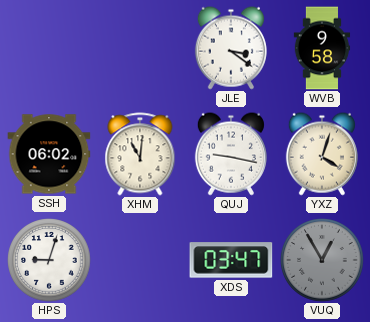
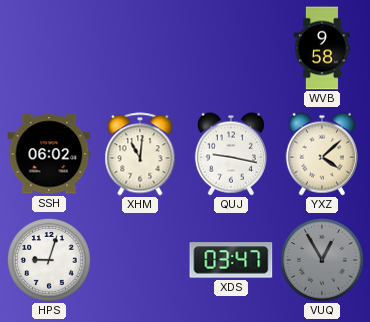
JLE: 3:21 -> none (231, 48)
YXZ: 4:03 -> 4:08 (322, 154)
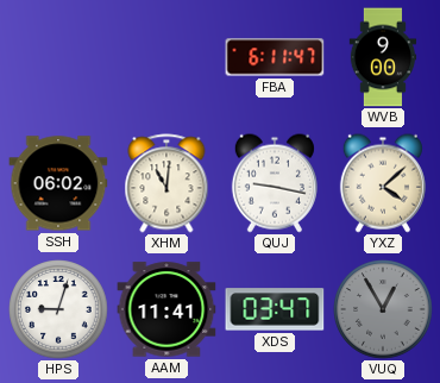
FBA: none -> 6:11 (275, 57)
WVB: 9:58 -> 9:00 (383, 57)
AAM: none -> 11:41 (166, 309)
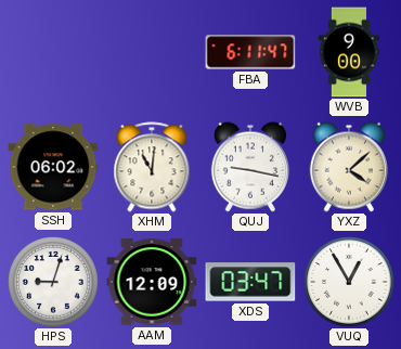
AAM: 11:41 -> 12:09 (152, 282)
VUQ dial: grey -> white (349, 282)
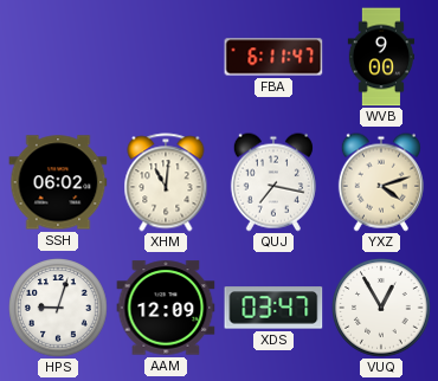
QUJ: 9:17 -> 7:17 (273, 182)
YXZ: 4:08 -> 4:12 (381, 182)
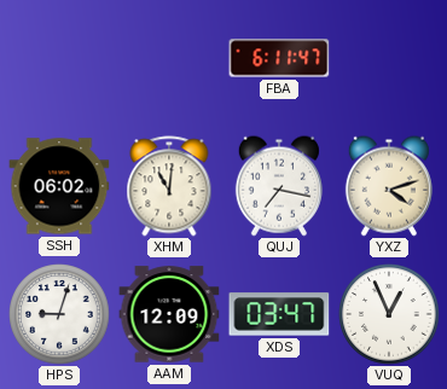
WVB: 9:00 -> none (381, 57)
VUQ: 12:55 -> 12:56 (389, 314)
